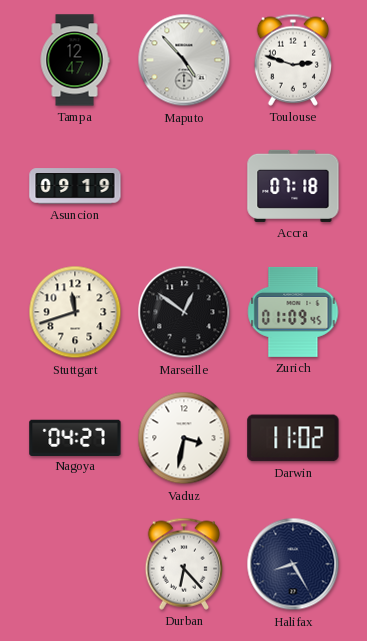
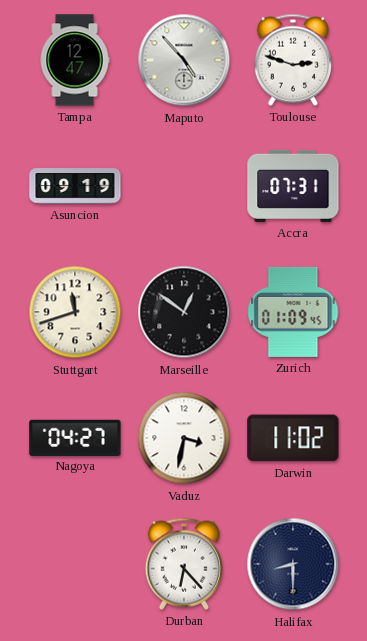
Accra: 07:18 -> 07:31 (293, 186)
Halifax: 8:25 -> 8:30 (293, 564)
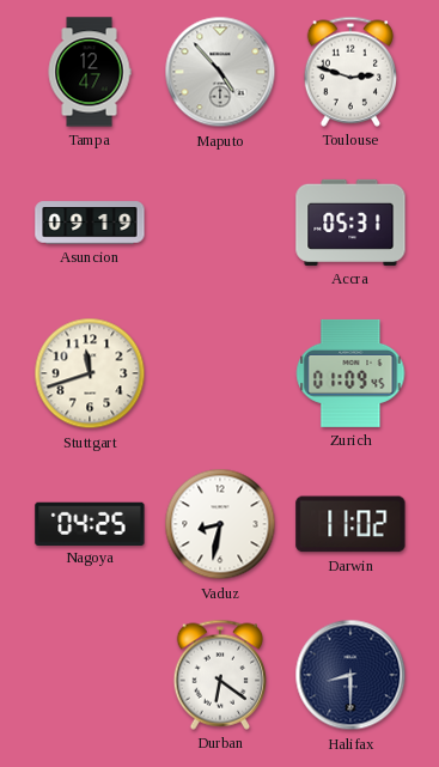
Accra: 07:31 -> 05:31 (350, 223)
Marseille: 12:51 -> none (184, 312)
Nagoya: 04:27 -> 04:25 (90, 523)
Vaduz: 3:32 -> 8:32 (220, 524)
Durban: 6:23 -> 6:21 (219, 675)
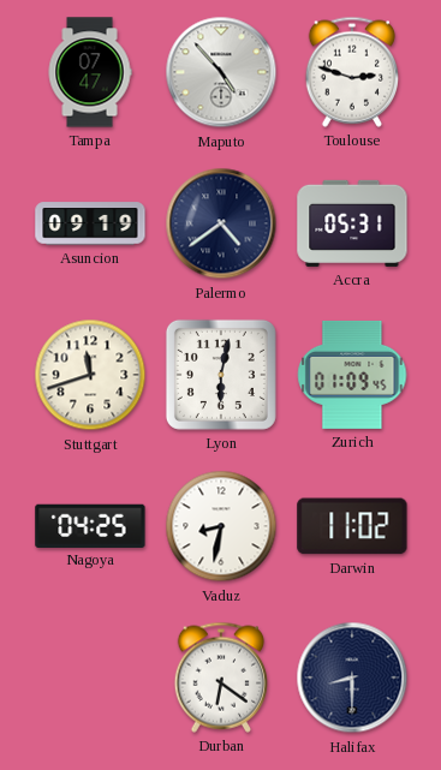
Tampa: 12:47 -> 07:47 (90, 72)
Palermo: none -> 4:39 (221, 223)
Lyon: none -> 6:02 (221, 375)
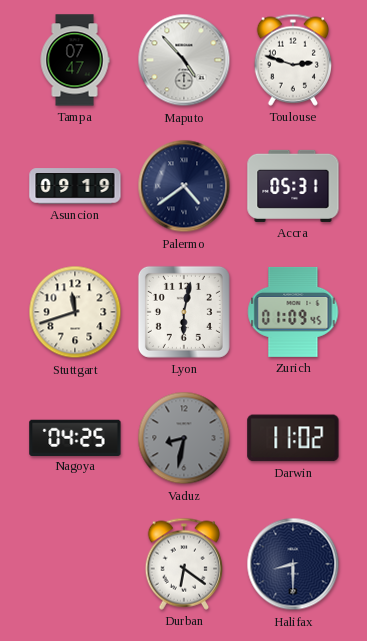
Vaduz dial: white -> grey (184, 438)
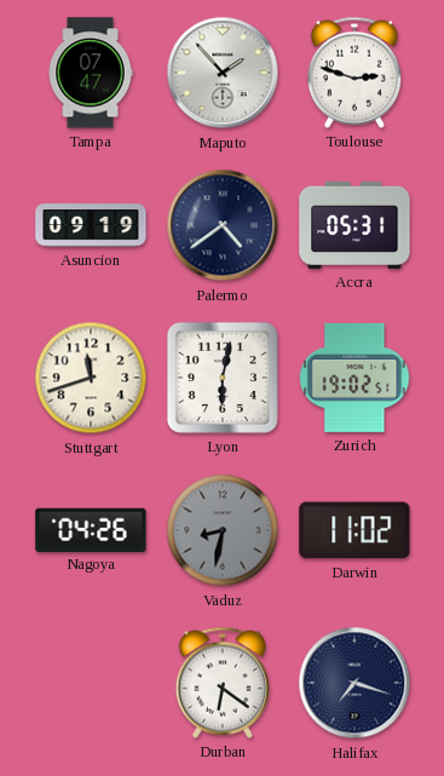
Maputo: 4:53 -> 1:53 (223, 73)
Zurich: 01:09 -> 19:02 (354, 378)
Nagoya: 04:25 -> 04:26 (91, 529)
Halifax: 8:30 -> 7:18 (354, 683)
